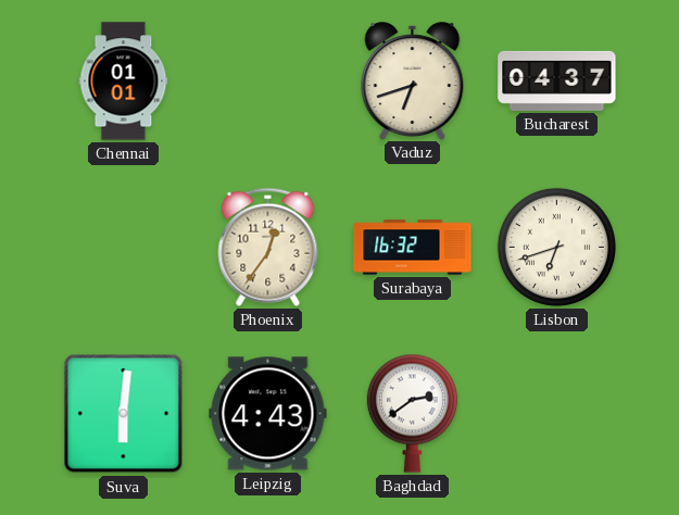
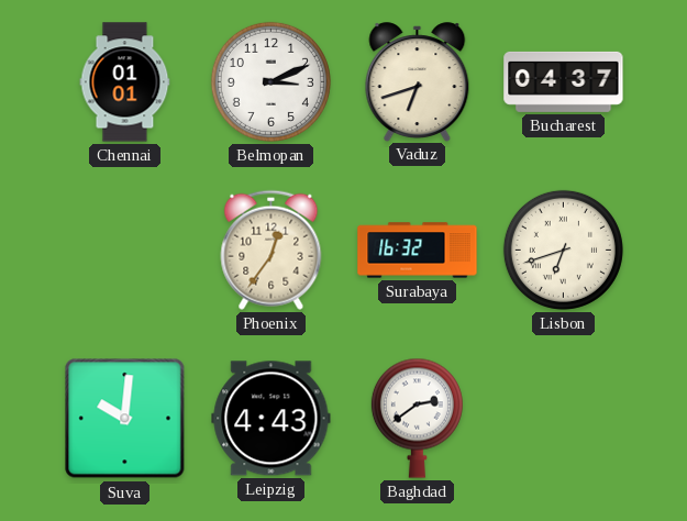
Belmopan: none -> 3:11 (270, 81)
Suva: 6:01 -> 10:01 (125, 419)
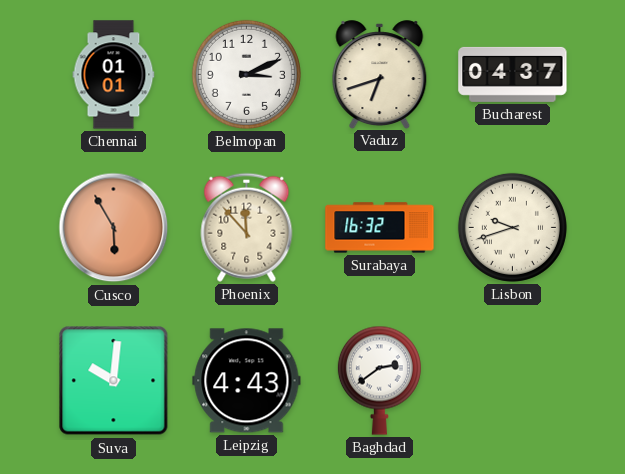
Cusco: none -> 5:55 (114, 228)
Phoenix: 12:36 -> 11:53 (247, 227)
Lisbon: 6:42 -> 9:42 (512, 227)
